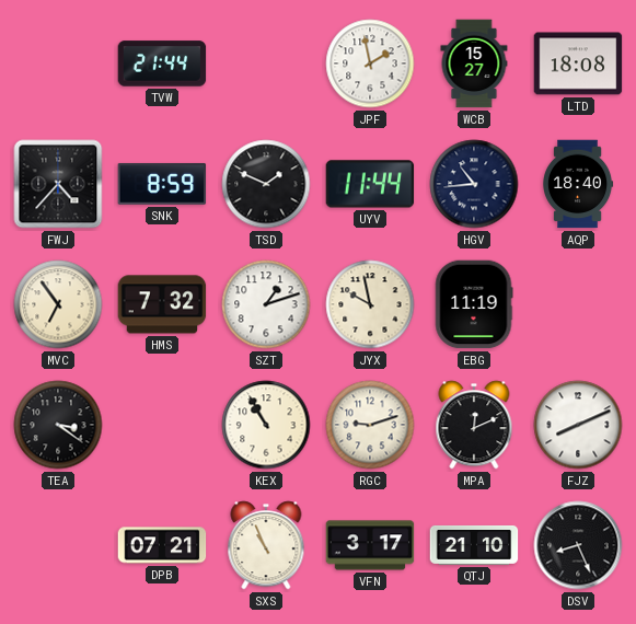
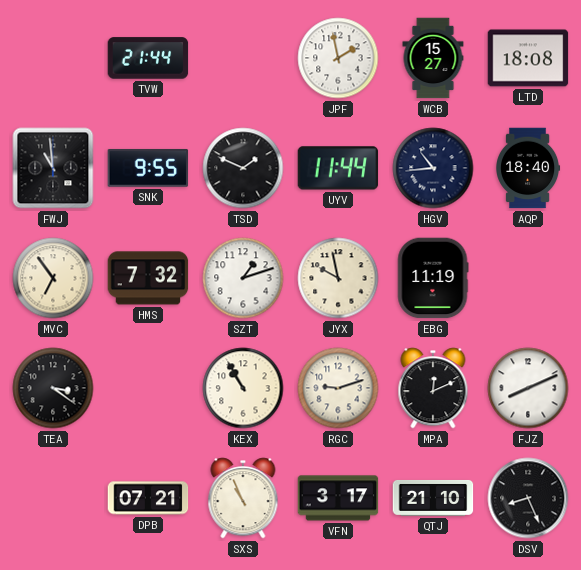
FWJ: 4:37 -> 10:59 (53, 168)
SNK: 8:59 -> 9:55 (148, 168)
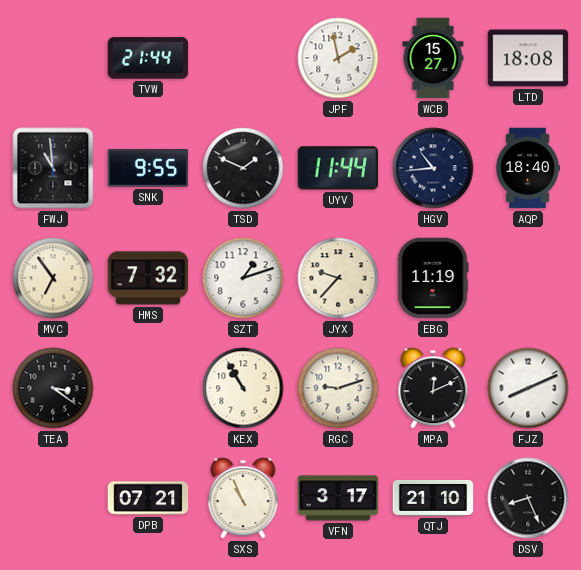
JYX: 9:58 -> 9:37 (338, 278)
